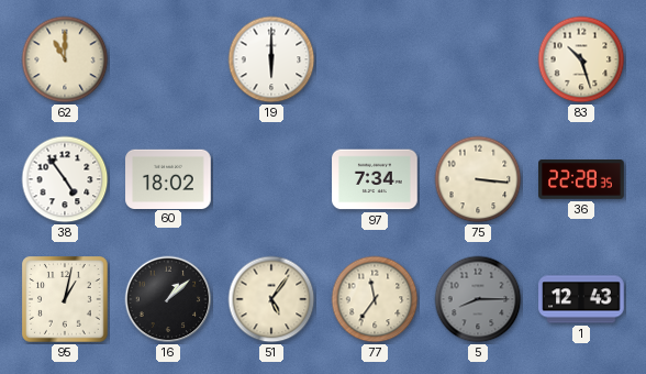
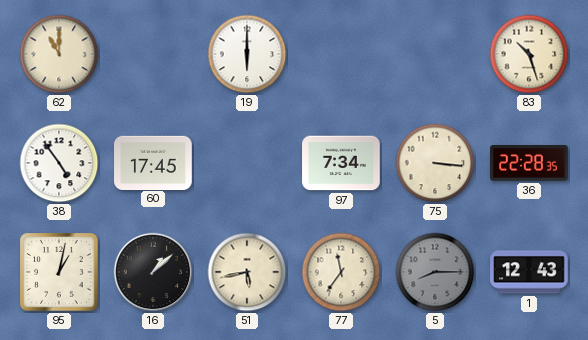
60: 18:02 -> 17:45 (153, 162)
51: 5:06 -> 5:43 (247, 272)
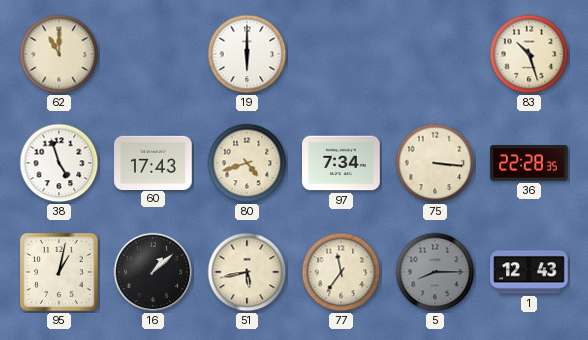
38: 4:54 -> 4:57 (59, 163)
60: 17:45 -> 17:43 (153, 162)
80: none -> 4:42 (247, 163)
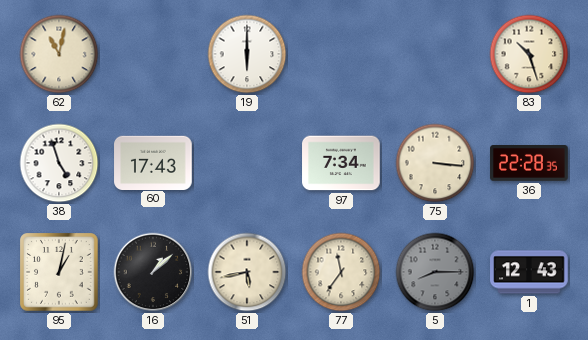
62: 11:00 -> 11:02 (59, 54)
80: 4:42 -> none (247, 163)
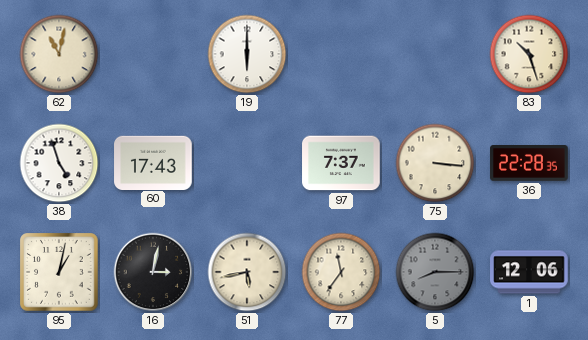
97: 7:34 -> 7:37 (341, 163)
16: 1:08 -> 3:02 (153, 272)
1: 12:43 -> 12:06 (529, 272)
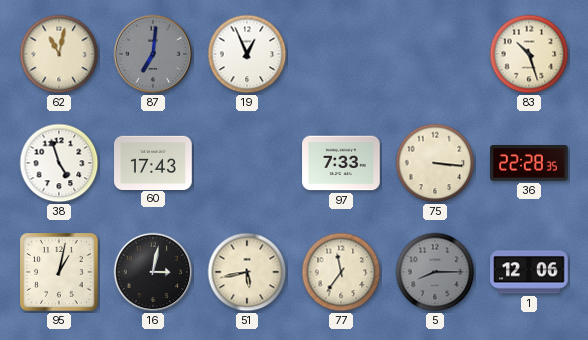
87: none -> 7:01 (153, 54)
19: 6:00 -> 12:56 (247, 54)
97: 7:37 -> 7:33 (341, 163)
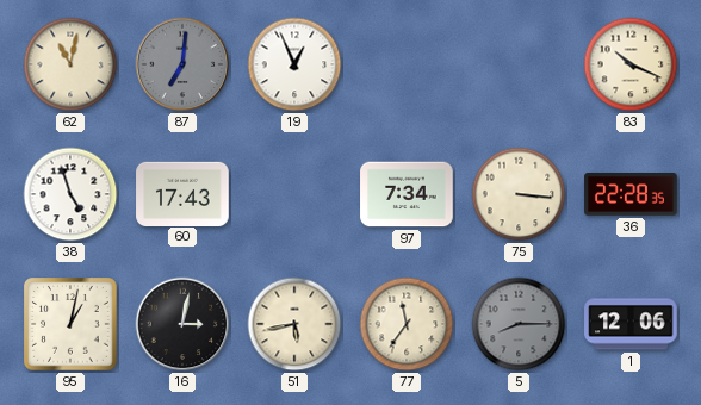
83: 10:27 -> 10:19 (631, 64)
97: 7:33 -> 7:34 (407, 194)
